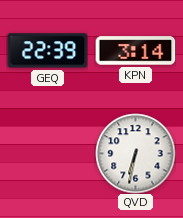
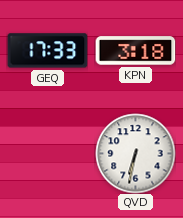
GEQ: 22:39 -> 17:33 (47, 51)
KPN: 3:14 -> 3:18 (135, 51)
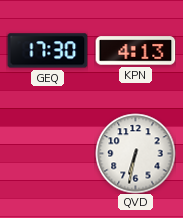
GEQ: 17:33 -> 17:30 (47, 51)
KPN: 3:18 -> 4:13 (135, 51)
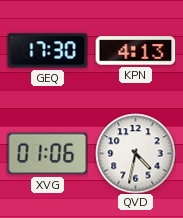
XVG: none -> 01:06 (47, 154)
QVD: 6:32 -> 4:32 (135, 153)
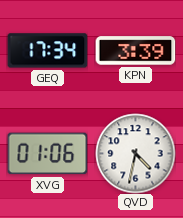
GEQ: 17:30 -> 17:34 (47, 51)
KPN: 4:13 -> 3:39 (135, 51)
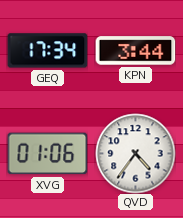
KPN: 3:39 -> 3:44 (135, 51)
QVD: 4:32 -> 4:36 (135, 153)
